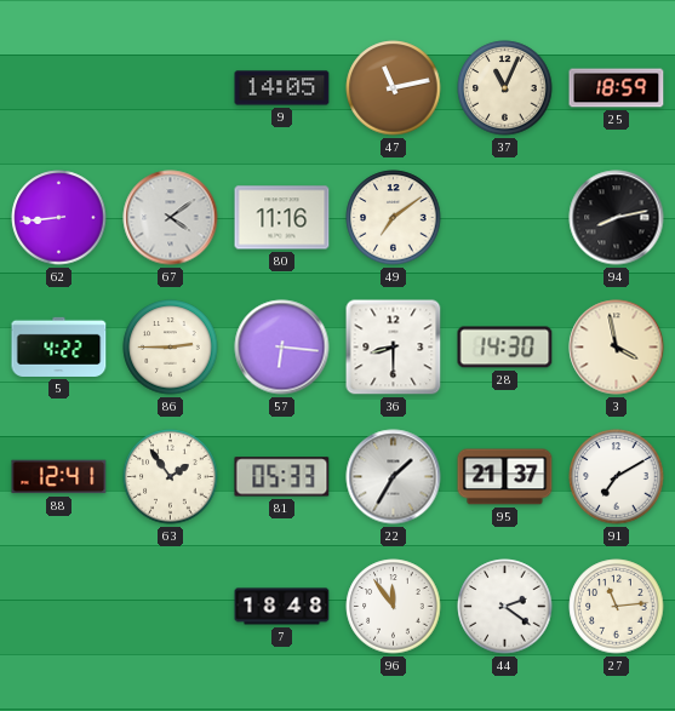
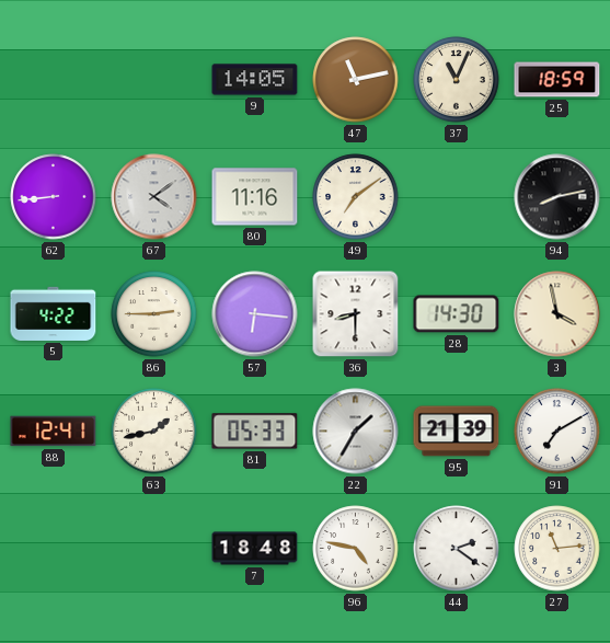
63: 1:54 -> 1:43 (154, 432)
95: 21:37 -> 21:39 (457, 432)
96: 11:54 -> 4:47 (356, 549)
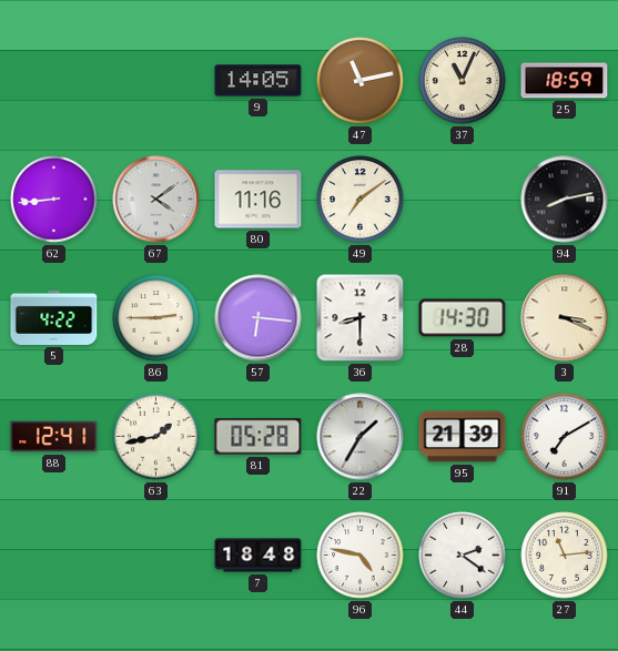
3: 3:58 -> 3:19 (565, 318)
81: 05:33 -> 05:28 (259, 437)
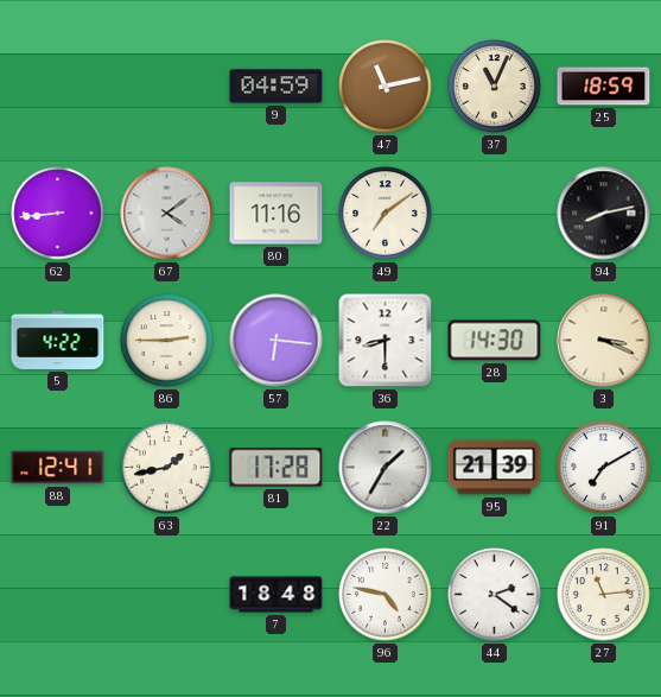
9: 14:05 -> 04:59 (277, 87)
81: 05:28 -> 17:28 (277, 468)
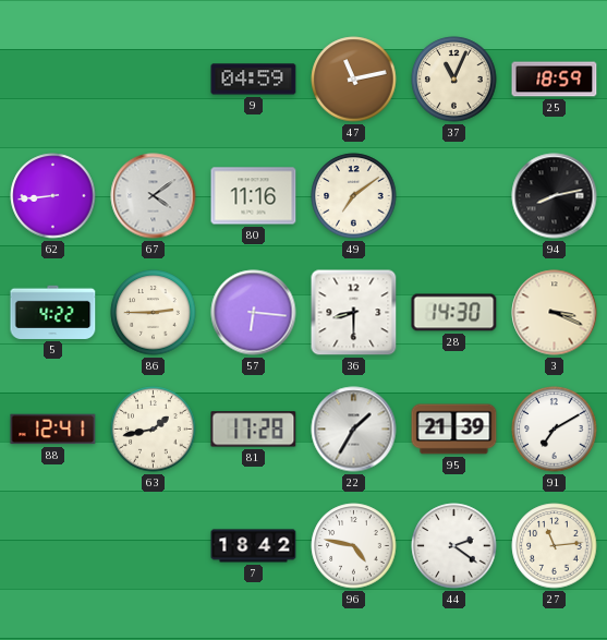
7: 18:48 -> 18:42 (254, 546)
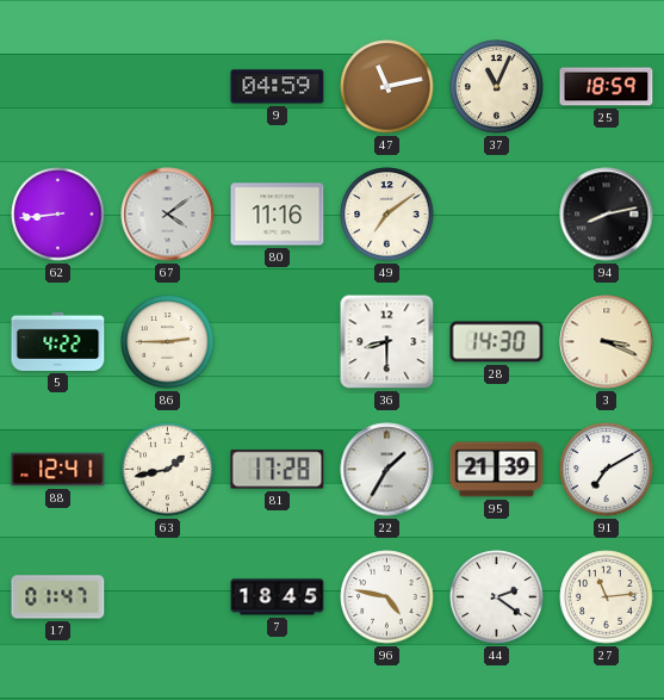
57: 6:16 -> none (254, 313)
17: none -> 01:47 (58, 597)
7: 18:42 -> 18:45 (278, 597)
